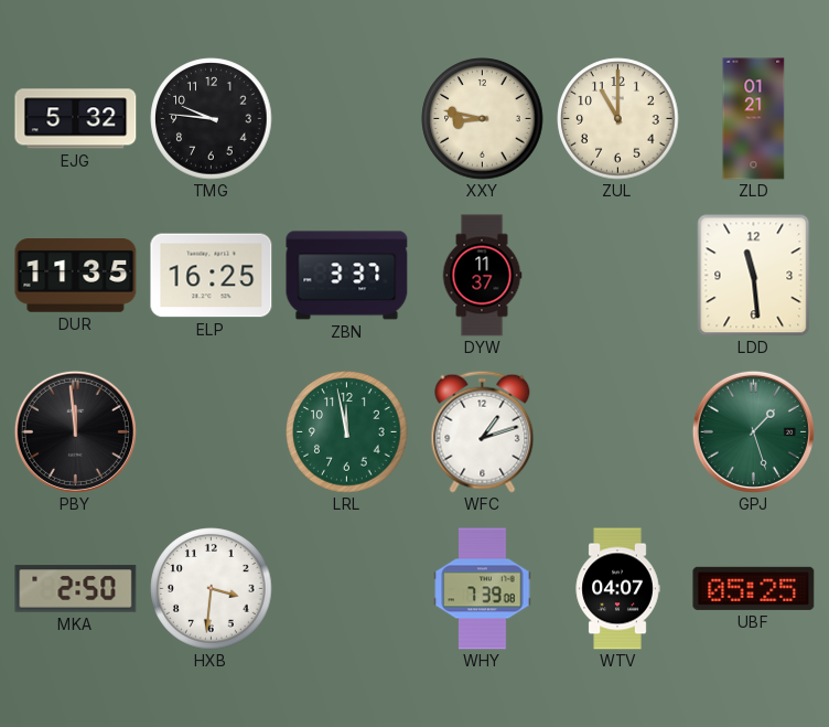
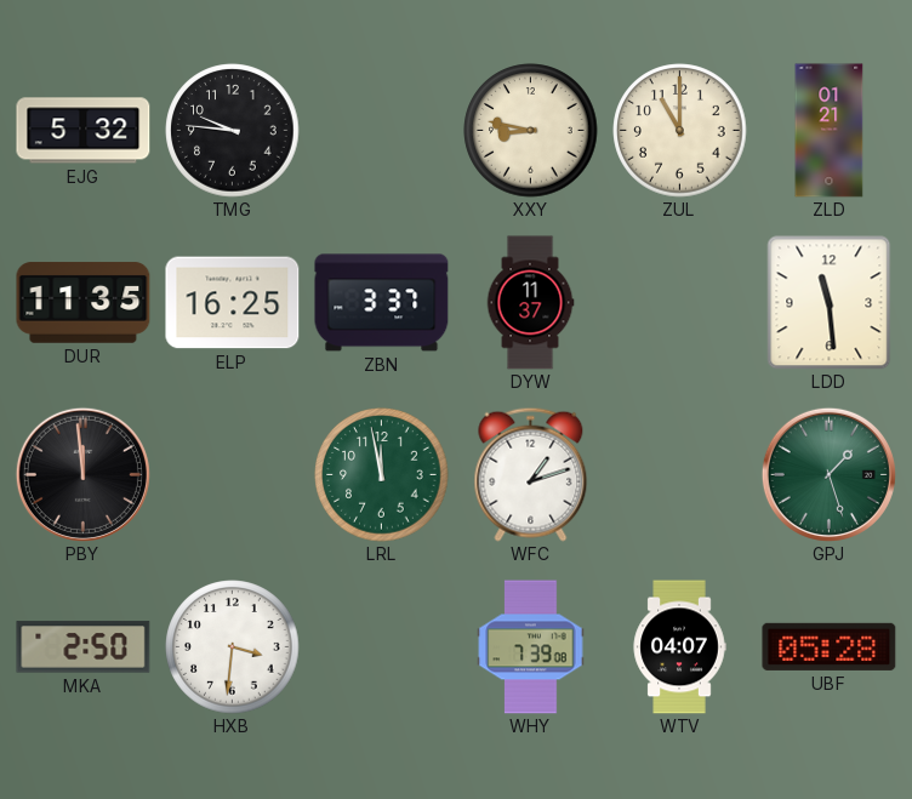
UBF: 05:25 -> 05:28 (830, 646)
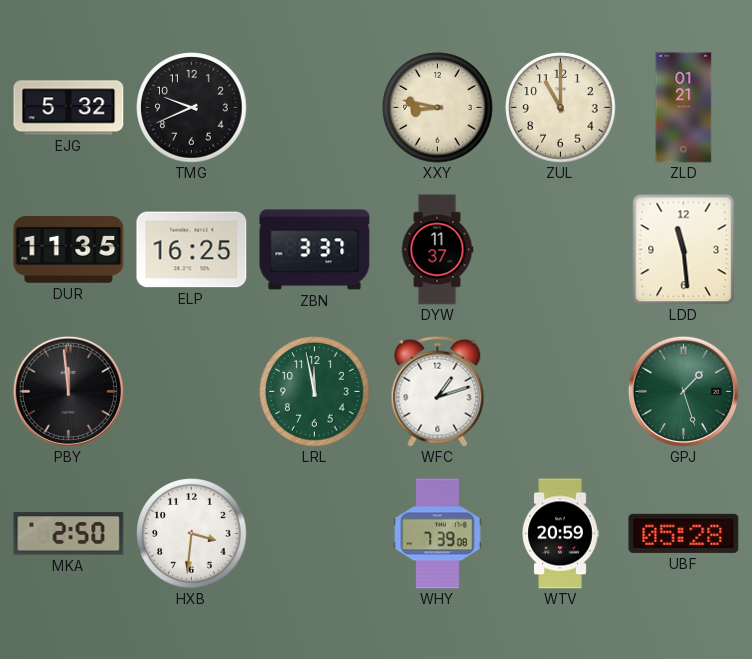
TMG: 9:46 -> 9:41 (192, 108)
WTV: 04:07 -> 20:59 (560, 534)
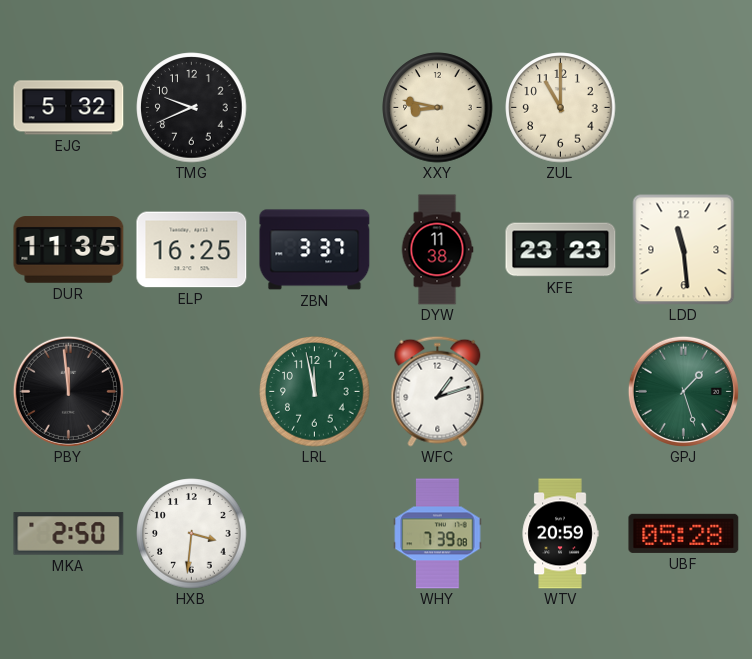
ZLD: 01:21 -> none (684, 108)
DYW: 11:37 -> 11:38 (437, 250)
KFE: none -> 23:23 (561, 250)
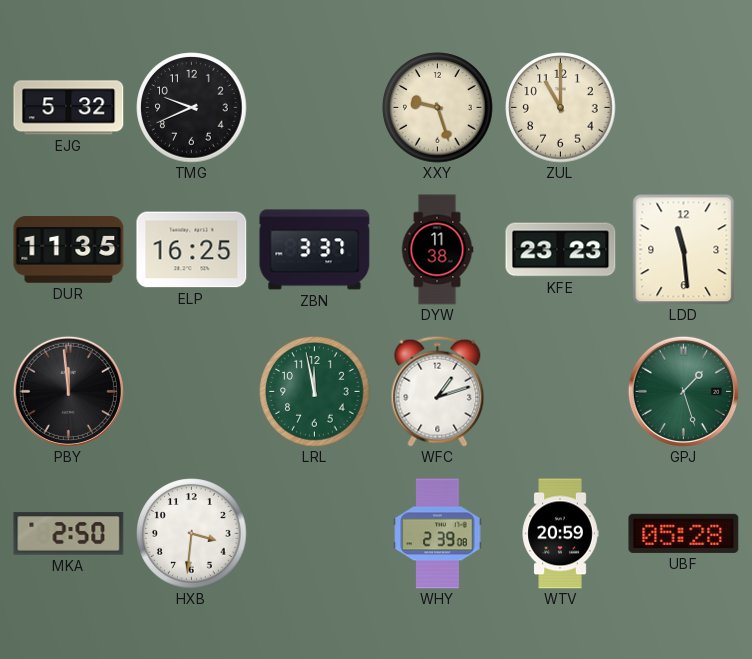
XXY: 8:47 -> 9:27 (438, 108)
WHY: 7:39 -> 2:39 (438, 534)
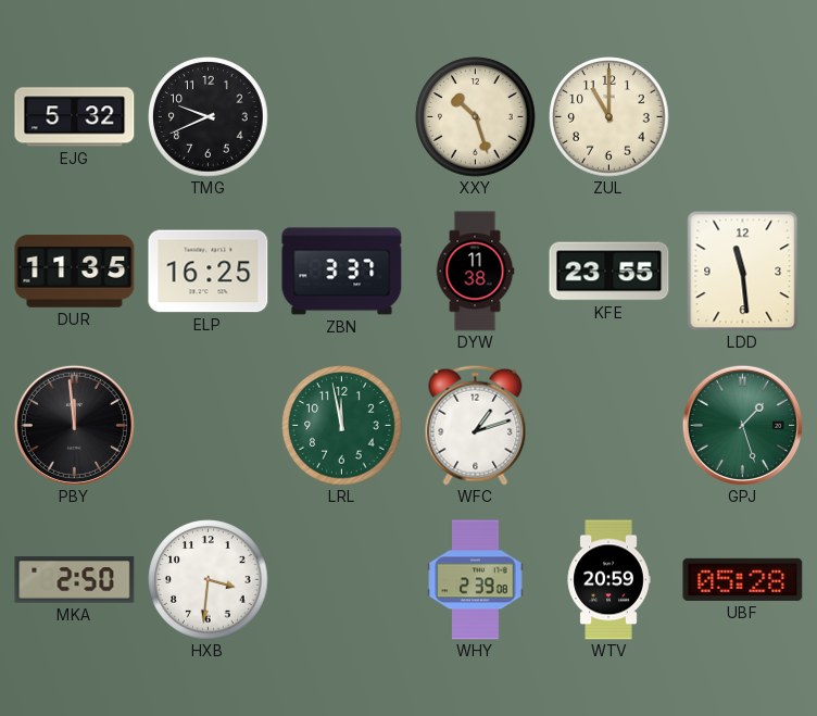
XXY: 9:27 -> 10:27 (476, 117)
KFE: 23:23 -> 23:55 (609, 272)
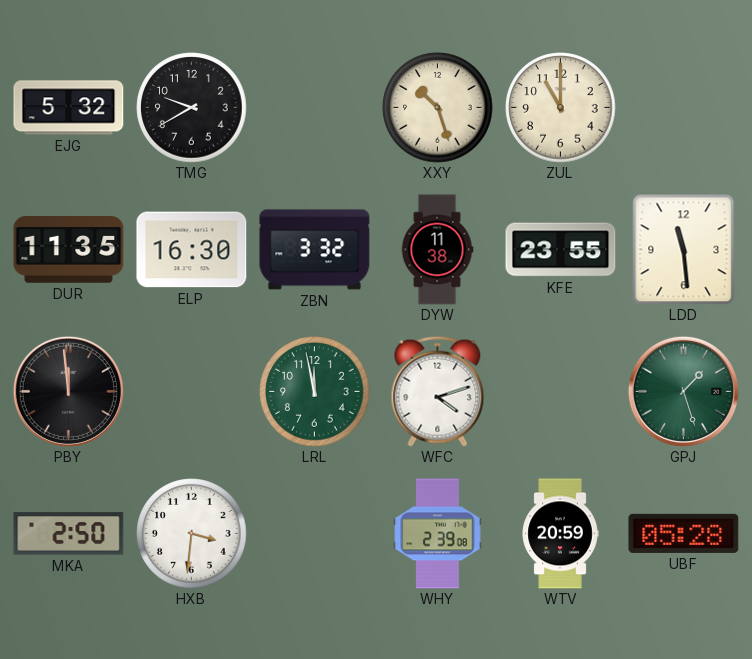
TMG: 9:41 -> 9:40 (192, 108)
ELP: 16:25 -> 16:30 (192, 250)
ZBN: 3:37 -> 3:32 (315, 250)
WFC: 1:12 -> 4:12 (438, 391)
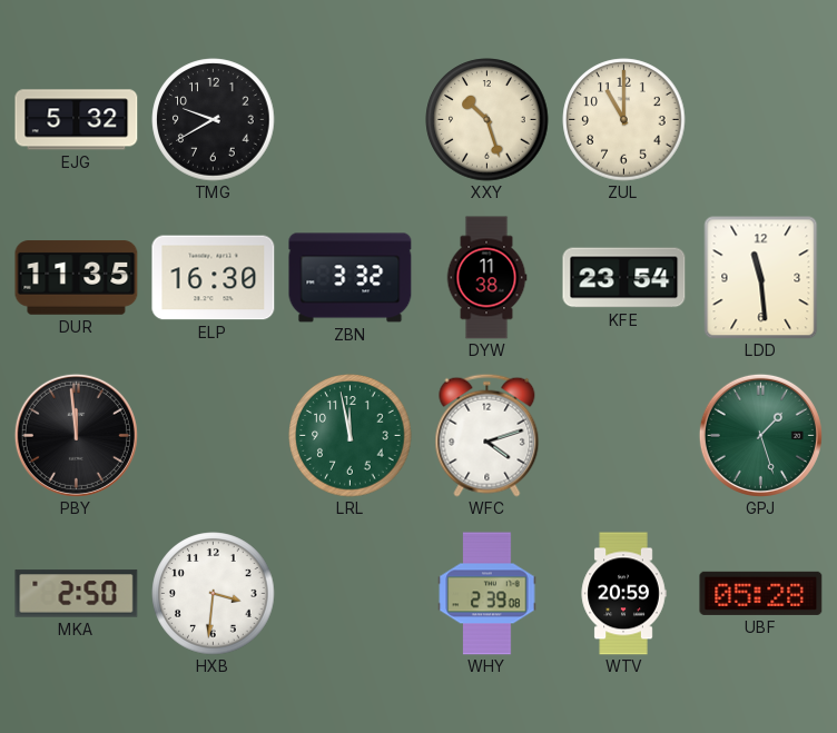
KFE: 23:55 -> 23:54 (624, 278)
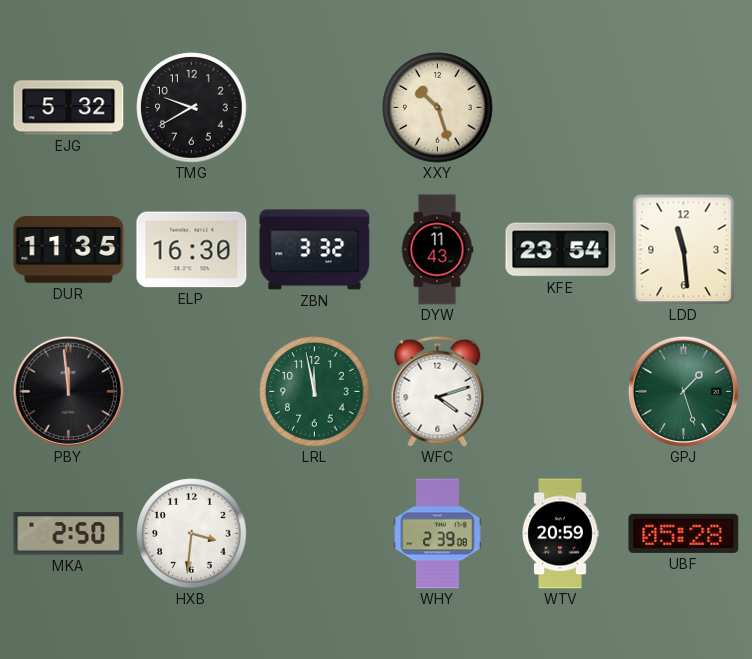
ZUL: 11:00 -> none (624, 120)
DYW: 11:38 -> 11:43 (437, 250)
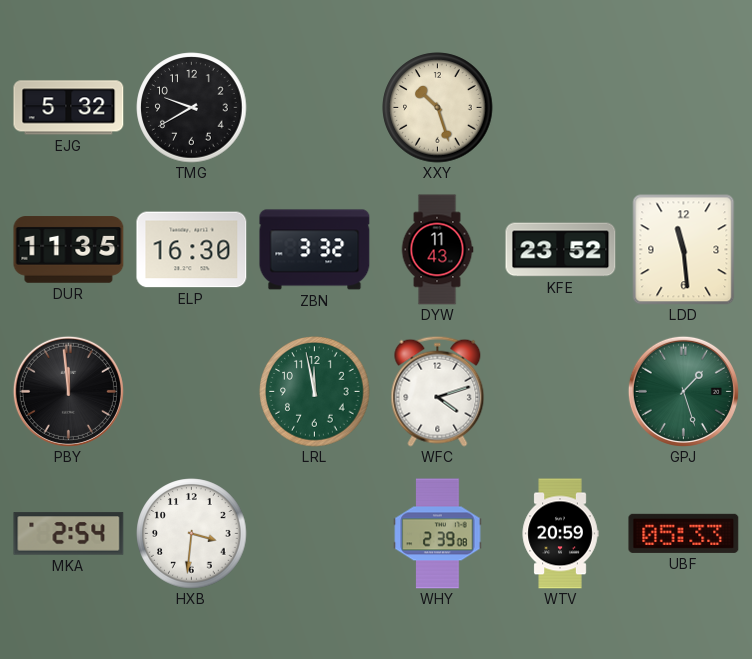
KFE: 23:54 -> 23:52 (561, 250)
MKA: 2:50 -> 2:54 (69, 534)
UBF: 05:28 -> 05:33 (684, 533)
